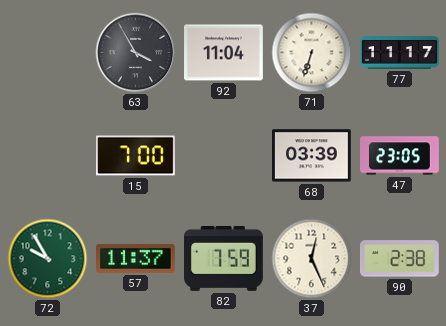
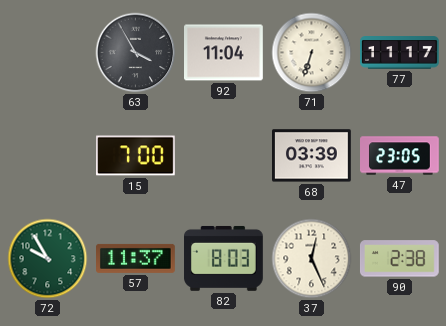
82: 7:59 -> 8:03 (224, 258)
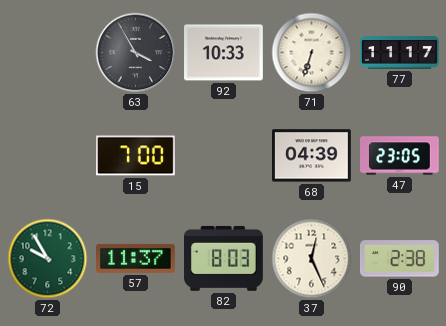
92: 11:04 -> 10:33 (224, 53)
68: 03:39 -> 04:39 (312, 156)
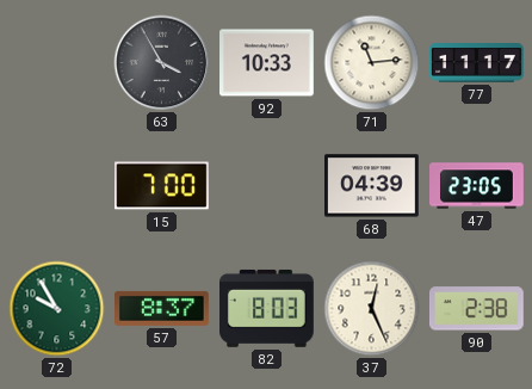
71: 6:33 -> 11:14 (372, 63)
57: 11:37 -> 8:37 (162, 308)
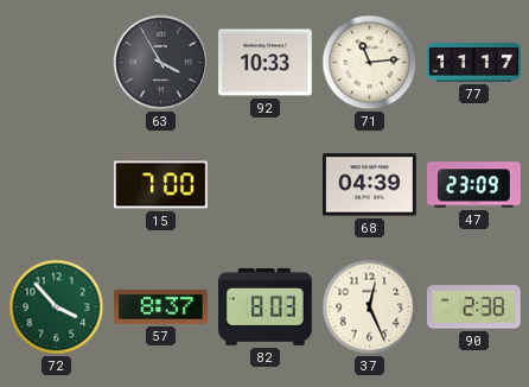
47: 23:05 -> 23:09 (474, 185)
72: 9:55 -> 3:53 (57, 307)
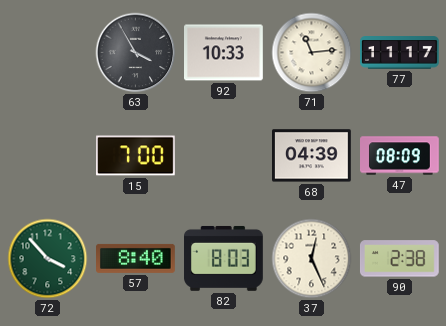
47: 23:09 -> 08:09 (400, 156)
57: 8:37 -> 8:40 (136, 258)
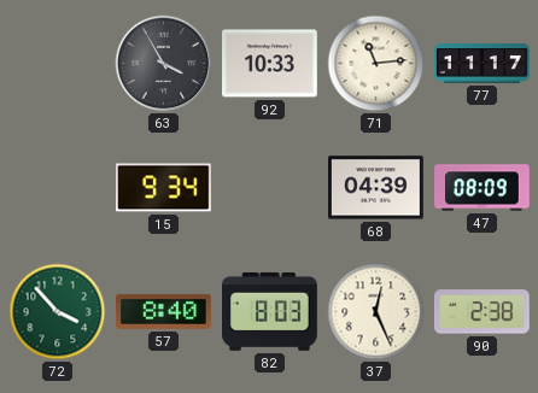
15: 7:00 -> 9:34 (164, 188)
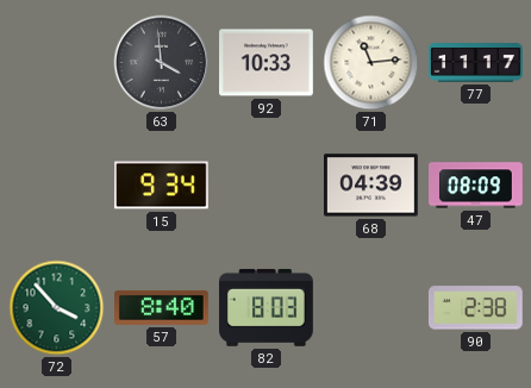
63: 3:55 -> 3:59 (162, 63)
37: 12:26 -> none (376, 312)
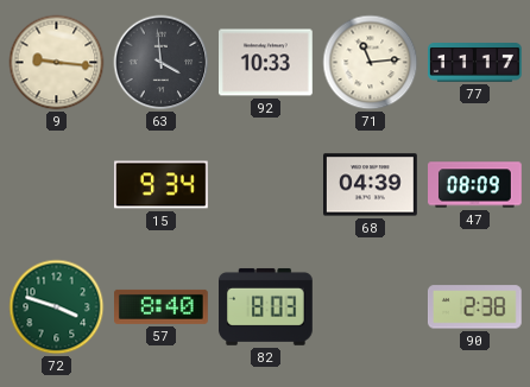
9: none -> 9:16 (57, 63)
72: 3:53 -> 3:48 (57, 307)
